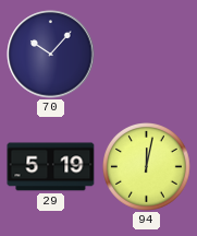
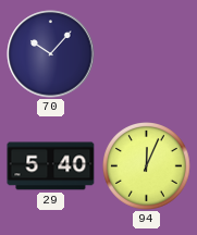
29: 5:19 -> 5:40 (51, 166)
94: 12:02 -> 12:04 (147, 166)
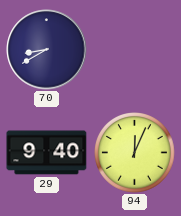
70: 10:07 -> 8:40 (47, 50)
29: 5:40 -> 9:40 (47, 153)
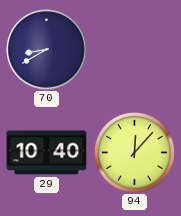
29: 9:40 -> 10:40 (47, 153)
94: 12:04 -> 12:07 (135, 153)
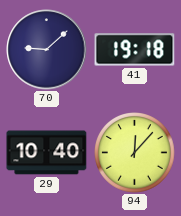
70: 8:40 -> 9:08 (47, 50)
41: none -> 19:18 (135, 50)
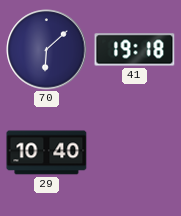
70: 9:08 -> 6:08 (47, 50)
94: 12:07 -> none (135, 153)
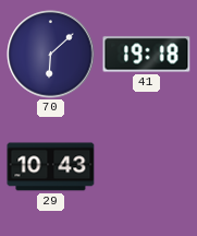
29: 10:40 -> 10:43 (51, 167)
